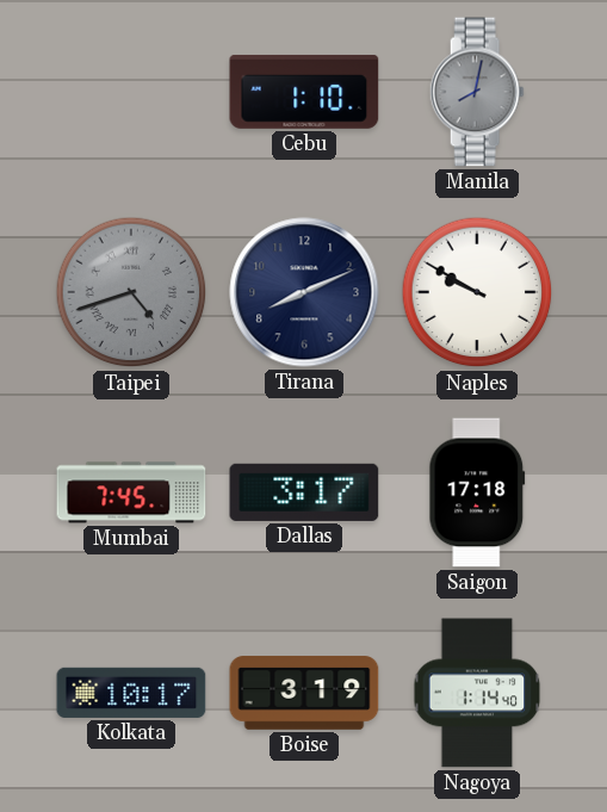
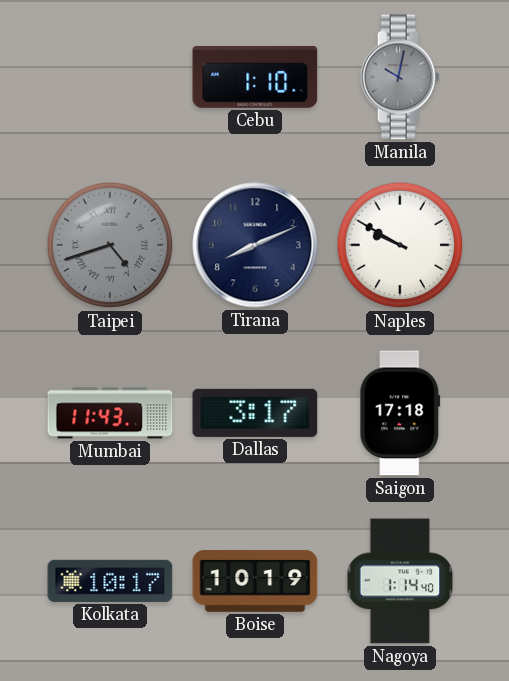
Manila: 8:02 -> 10:02 (400, 77)
Mumbai: 7:45 -> 11:43 (110, 413)
Boise: 3:19 -> 10:19 (255, 581)
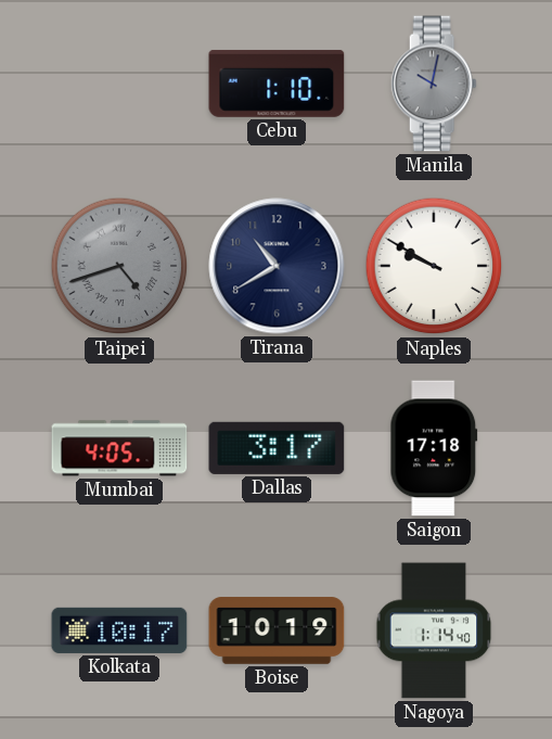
Tirana: 8:11 -> 10:40 (277, 266)
Mumbai: 11:43 -> 4:05 (119, 448)
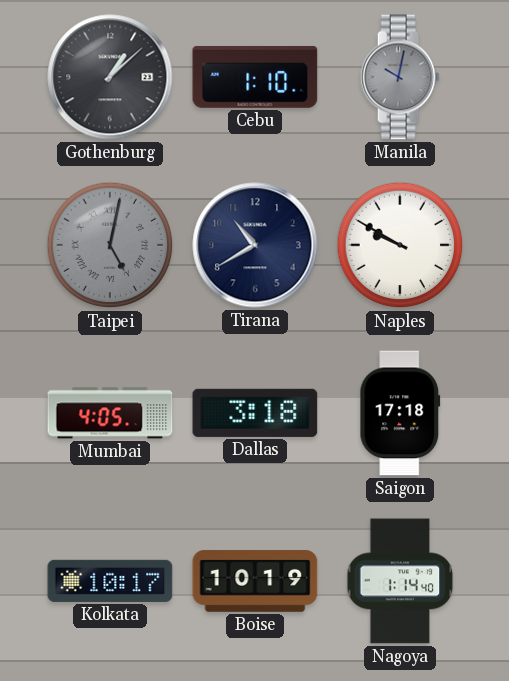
Gothenburg: none -> 1:08 (110, 77)
Taipei: 4:42 -> 5:02 (110, 245)
Dallas: 3:17 -> 3:18 (255, 413)
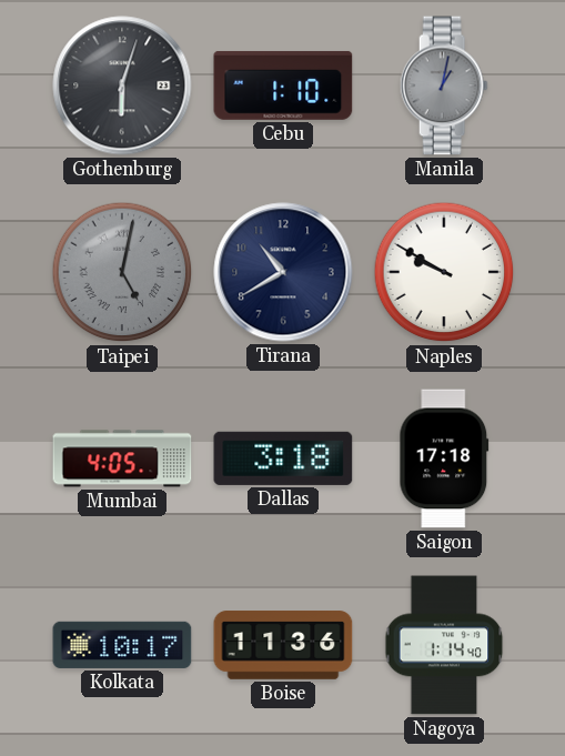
Gothenburg: 1:08 -> 6:03 (122, 85)
Manila: 10:02 -> 1:02 (444, 85)
Boise: 10:19 -> 11:36 (283, 645)
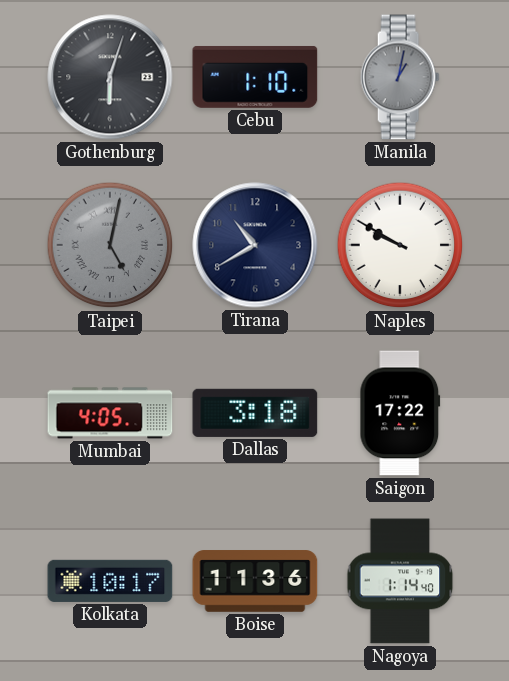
Saigon: 17:18 -> 17:22 (400, 413)
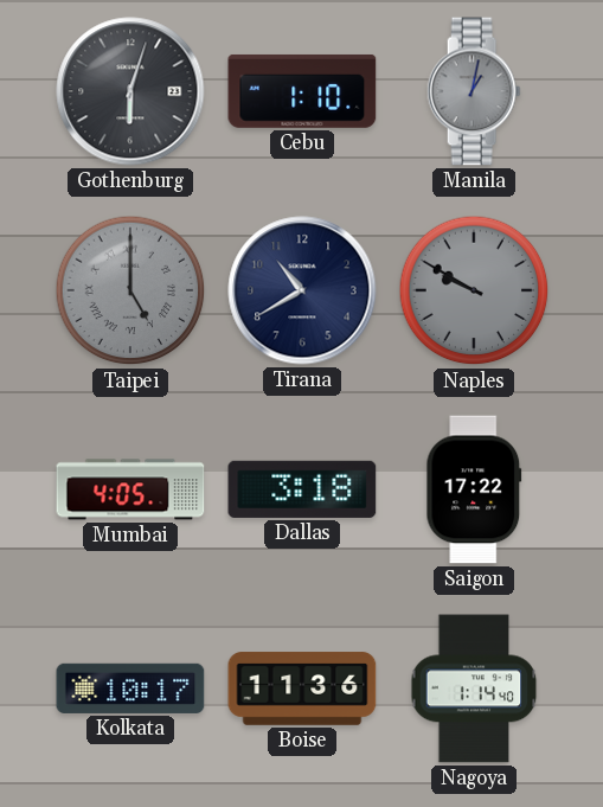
Taipei: 5:02 -> 5:00 (130, 290)
Naples dial: white -> grey (474, 290)
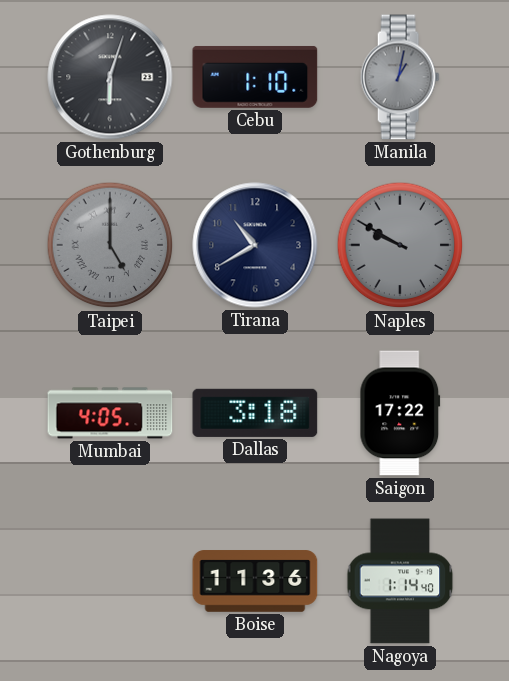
Kolkata: 10:17 -> none (130, 688)
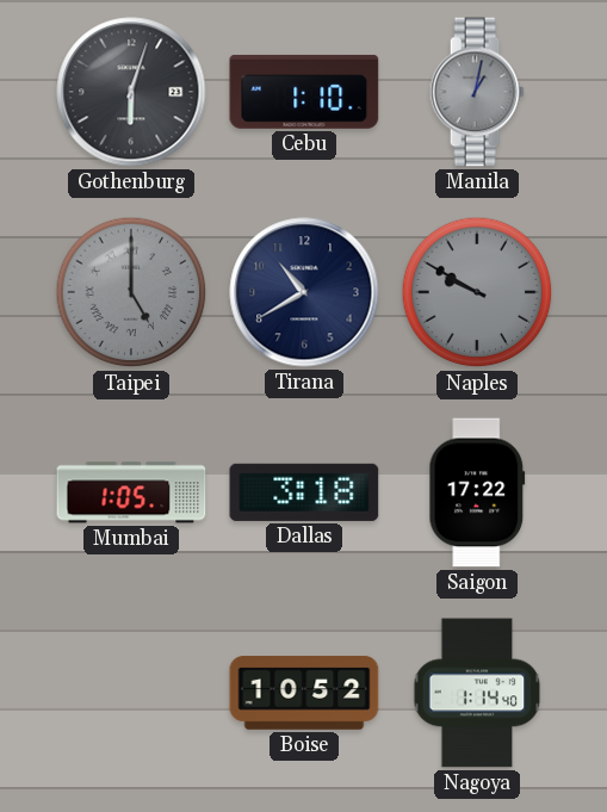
Mumbai: 4:05 -> 1:05 (131, 492)
Boise: 11:36 -> 10:52 (304, 693)
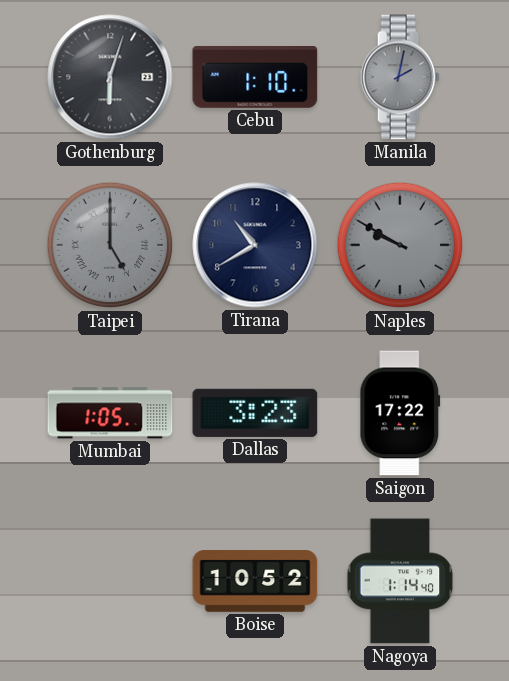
Manila: 1:02 -> 2:02 (400, 77)
Dallas: 3:18 -> 3:23 (255, 413)
